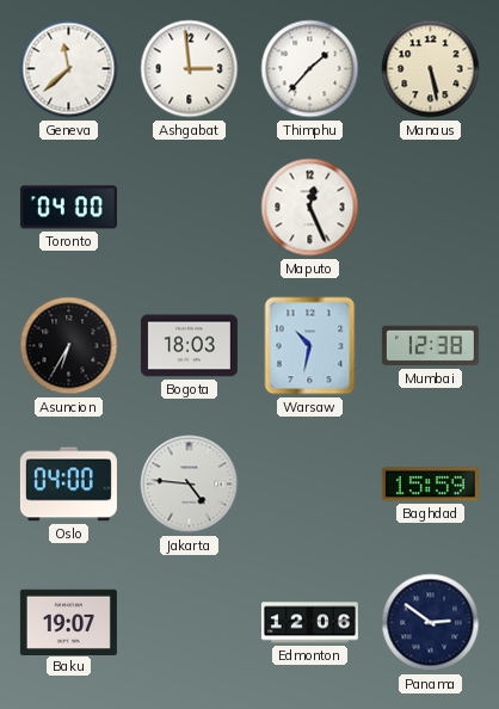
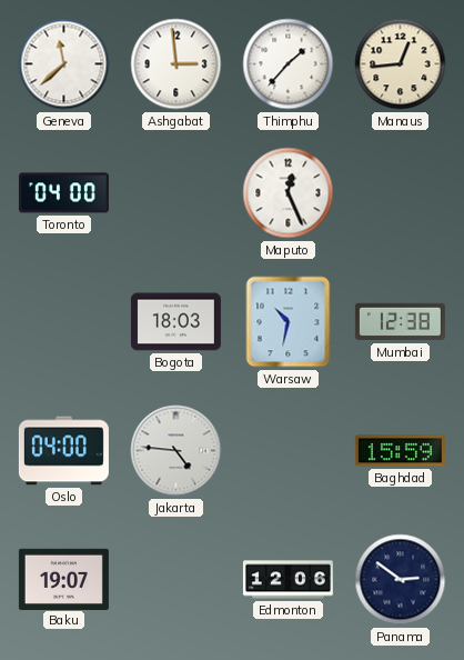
Manaus: 5:28 -> 12:44 (401, 64)
Asuncion: 6:35 -> none (69, 346)
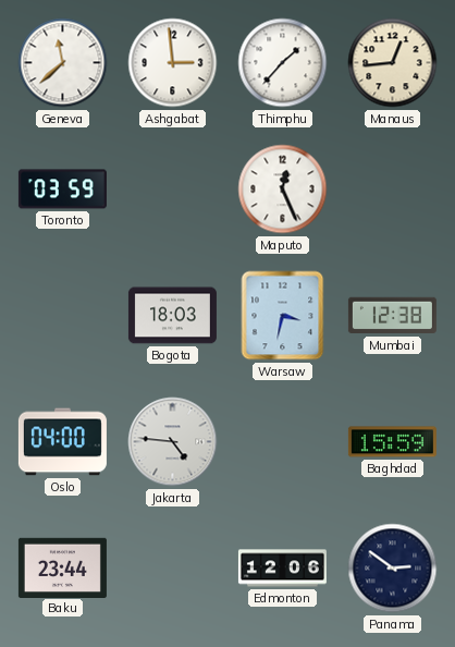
Toronto: 04:00 -> 03:59 (62, 190)
Warsaw: 10:32 -> 3:32 (283, 316)
Baku: 19:07 -> 23:44 (62, 567)
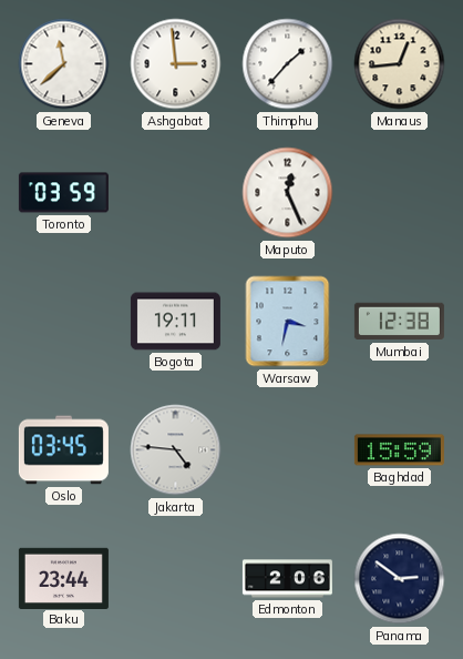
Bogota: 18:03 -> 19:11 (175, 322)
Oslo: 04:00 -> 03:45 (63, 450)
Edmonton: 12:06 -> 2:06 (287, 579)
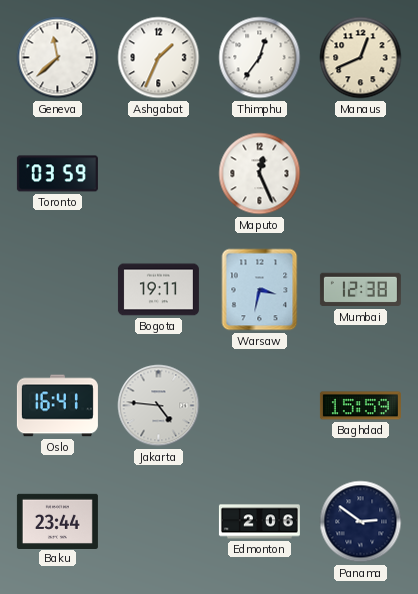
Ashgabat: 2:59 -> 1:34 (159, 58)
Thimphu: 1:37 -> 12:36 (260, 58)
Manaus: 12:44 -> 12:41 (361, 58)
Oslo: 03:45 -> 16:41 (57, 406)
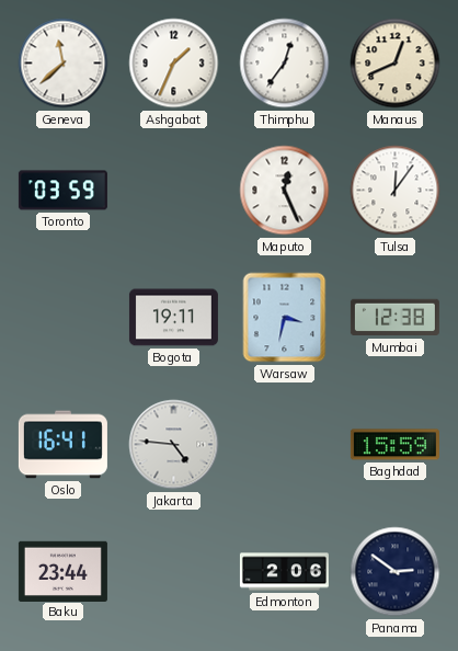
Tulsa: none -> 12:06 (396, 191)
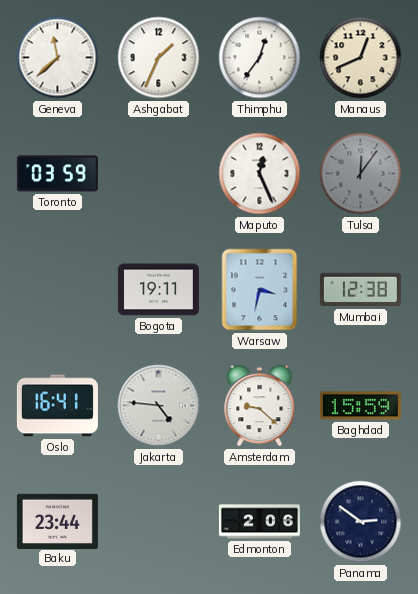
Tulsa dial: white -> grey (361, 174)
Amsterdam: none -> 9:22 (260, 406)
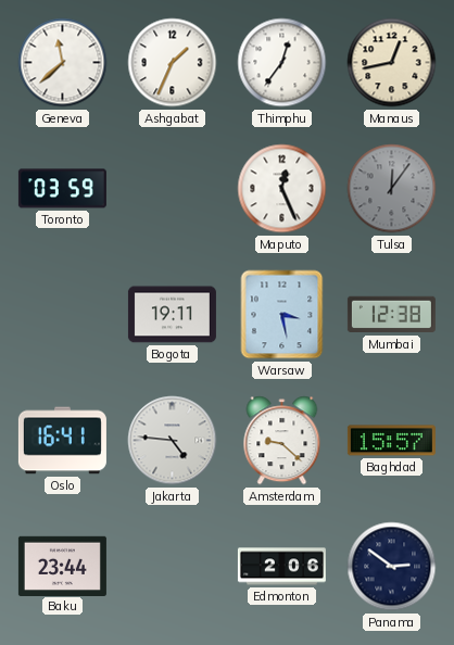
Manaus: 12:41 -> 12:43 (392, 63)
Warsaw: 3:32 -> 3:28 (282, 315)
Baghdad: 15:59 -> 15:57 (391, 441)
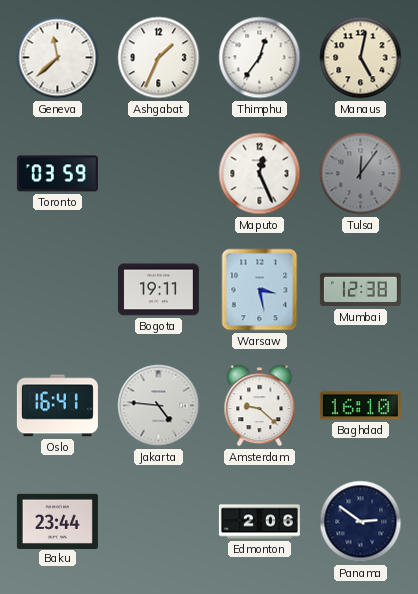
Manaus: 12:43 -> 5:02 (361, 58)
Baghdad: 15:57 -> 16:10 (360, 406)
